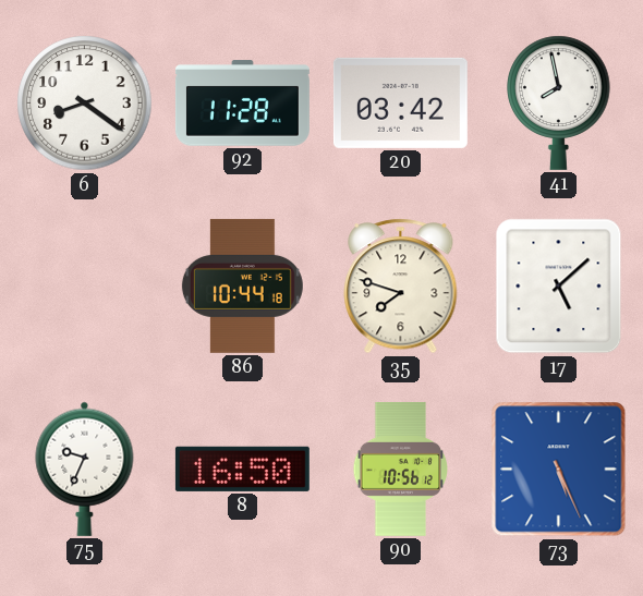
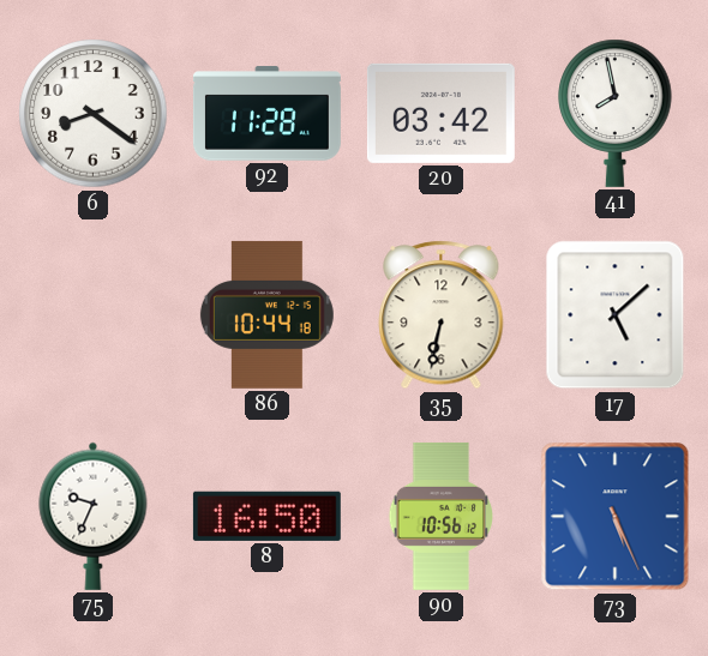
35: 7:48 -> 6:32 (442, 315)
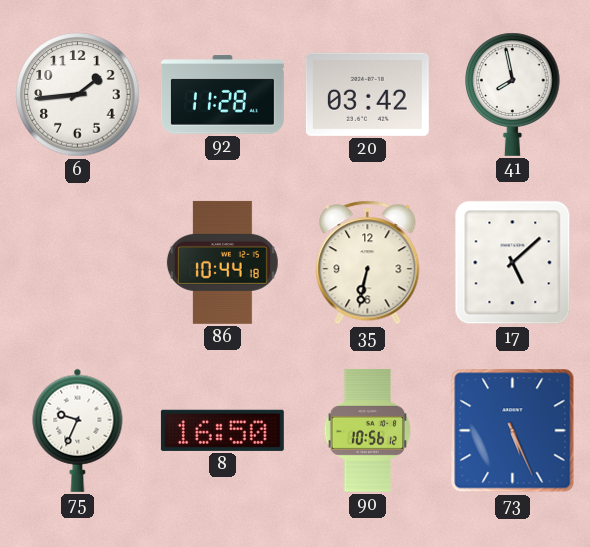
6: 8:21 -> 1:44 (78, 95)
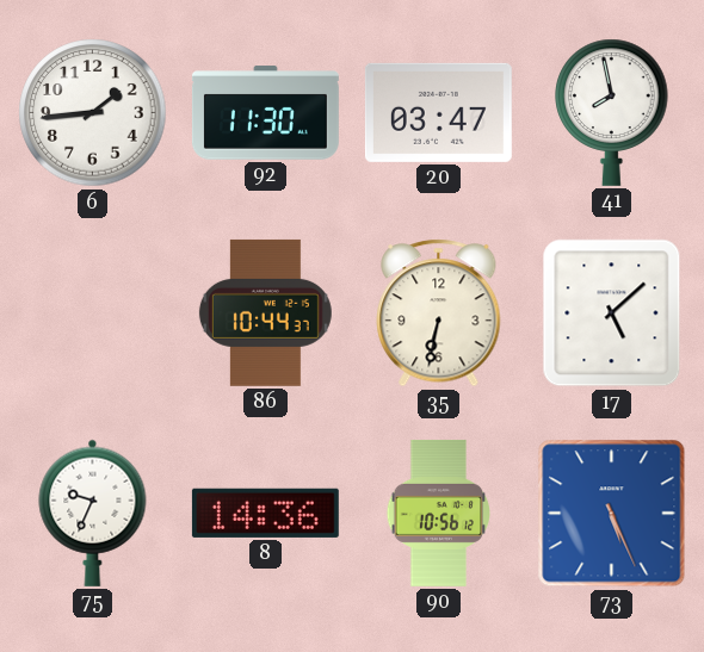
92: 11:28 -> 11:30 (265, 113)
20: 03:42 -> 03:47 (438, 112)
86: 10:44:18 -> 10:44:37 (265, 312)
8: 16:50 -> 14:36 (265, 513)
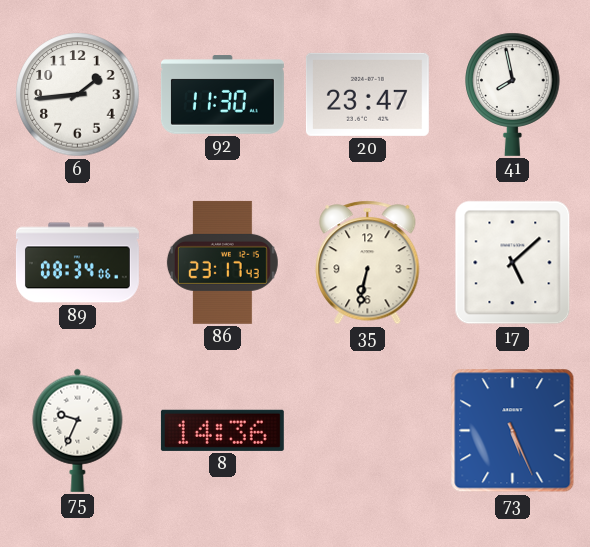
20: 03:47 -> 23:47 (367, 94)
89: none -> 08:34 (77, 263)
86: 10:44 -> 23:17 (222, 262)
90: 10:56 -> none (438, 513)
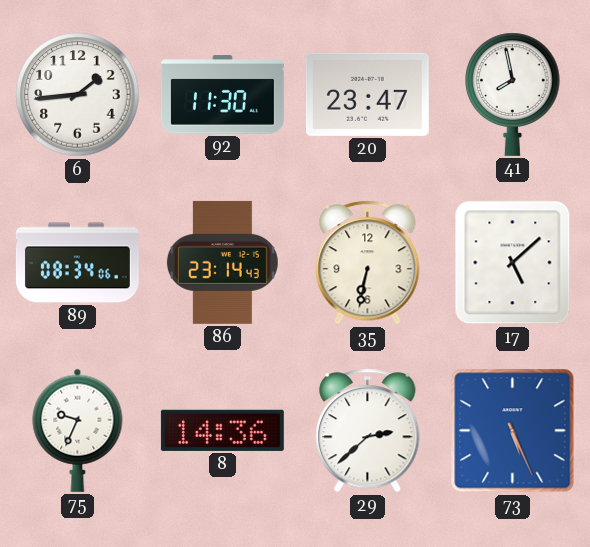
86: 23:17 -> 23:14 (222, 262)
29: none -> 2:38 (368, 431)
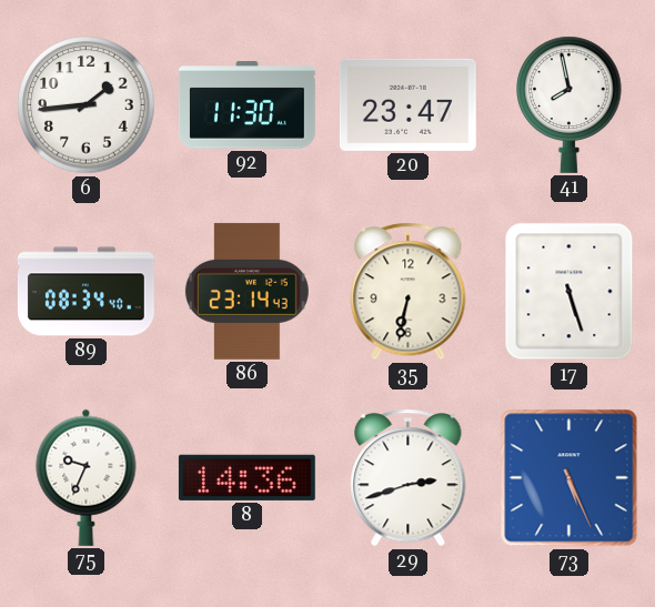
89: 08:34:06 -> 08:34:40 (85, 292)
17: 5:08 -> 5:27 (570, 292)
29: 2:38 -> 2:42 (409, 478)
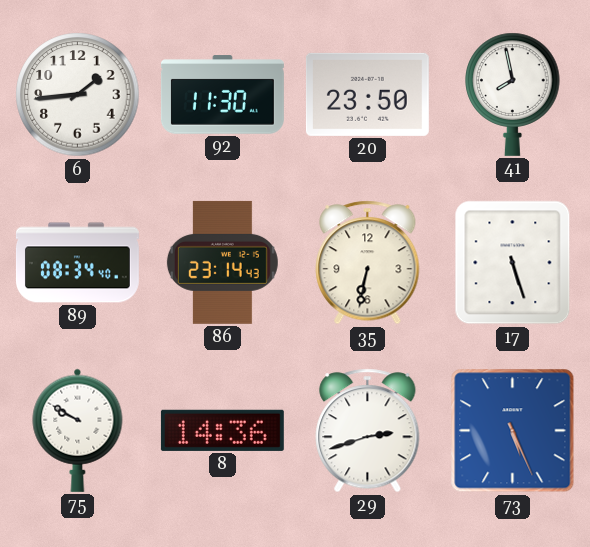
20: 23:47 -> 23:50 (367, 94)
75: 9:34 -> 9:50 (78, 430)
